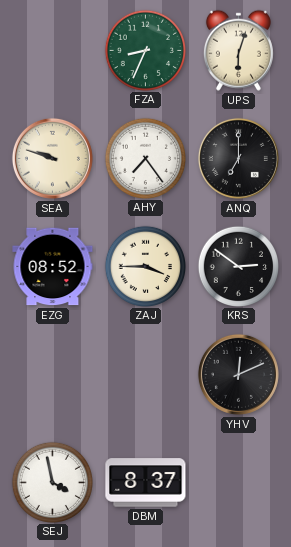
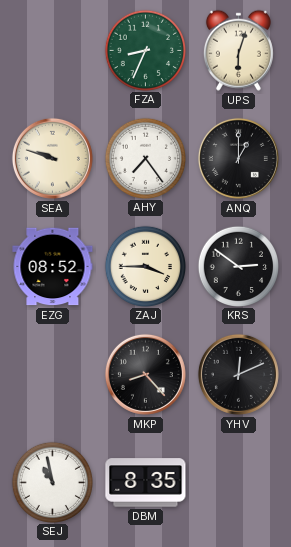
ANQ: 7:00 -> 1:00 (238, 158)
MKP: none -> 8:23 (145, 374)
SEJ: 3:58 -> 10:58 (52, 482)
DBM: 8:37 -> 8:35 (146, 483)
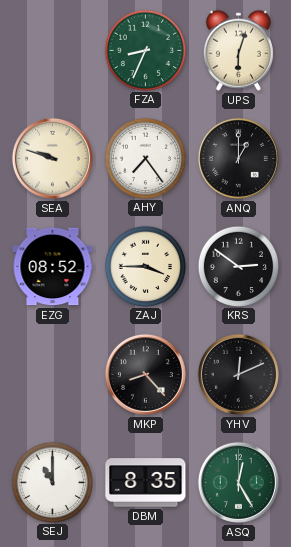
SEJ: 10:58 -> 11:00 (52, 482)
ASQ: none -> 12:25 (238, 482)
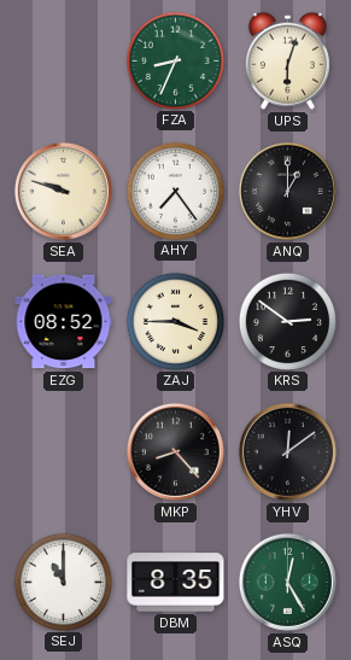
YHV: 12:11 -> 12:09 (287, 451)
